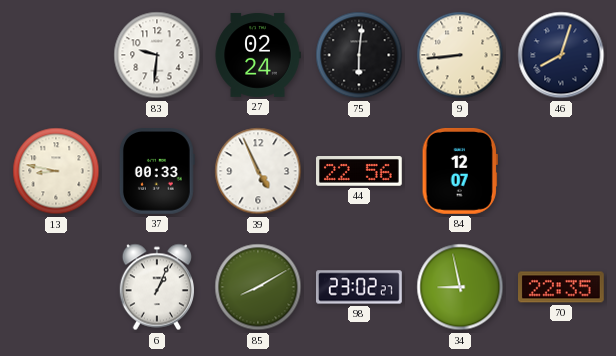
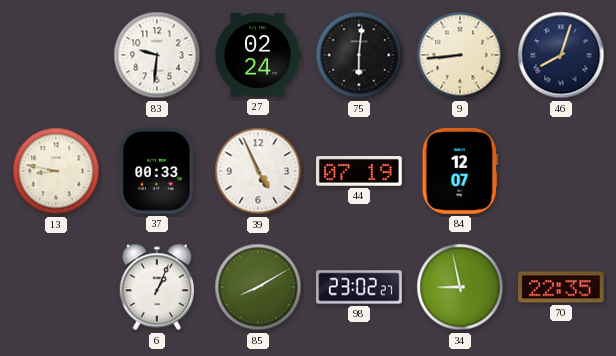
44: 22:56 -> 07:19 (360, 172)
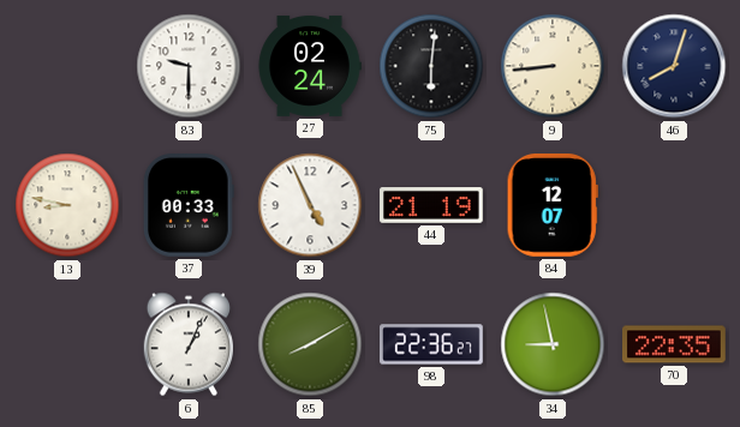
83: 9:31 -> 9:30 (189, 66)
44: 07:19 -> 21:19 (432, 206)
98: 23:02 -> 22:36 (431, 344)
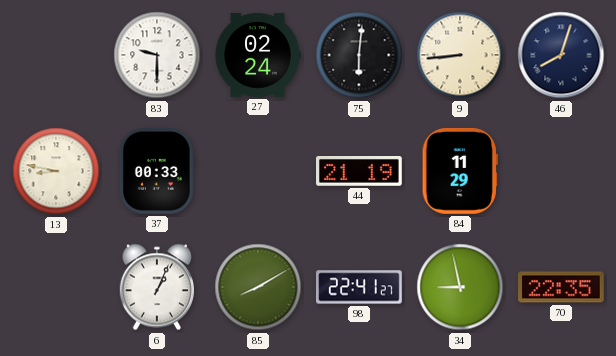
39: 4:56 -> none (310, 205)
84: 12:07 -> 11:29 (460, 171)
98: 22:36 -> 22:41 (359, 287)
